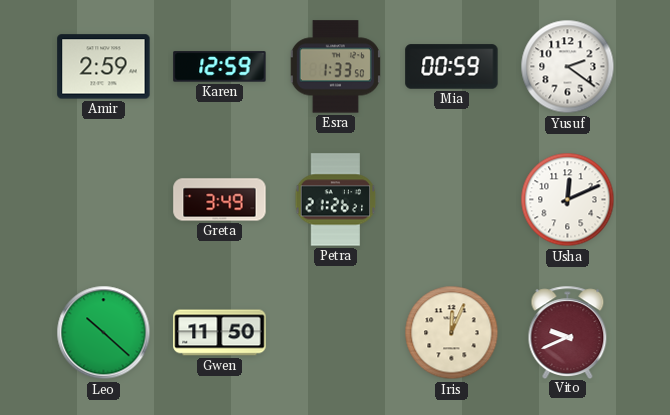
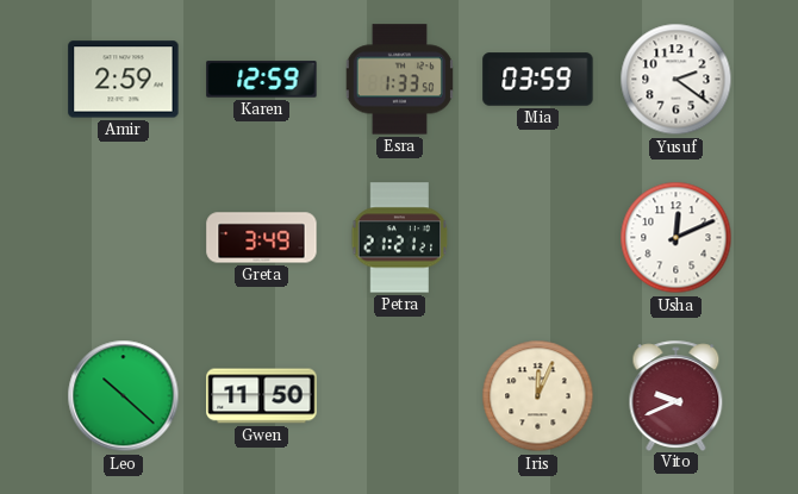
Mia: 00:59 -> 03:59 (538, 80)
Petra: 21:26 -> 21:21 (400, 238)
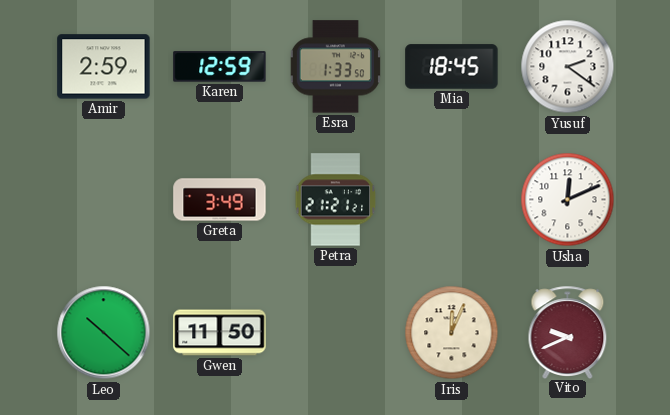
Mia: 03:59 -> 18:45 (452, 67)
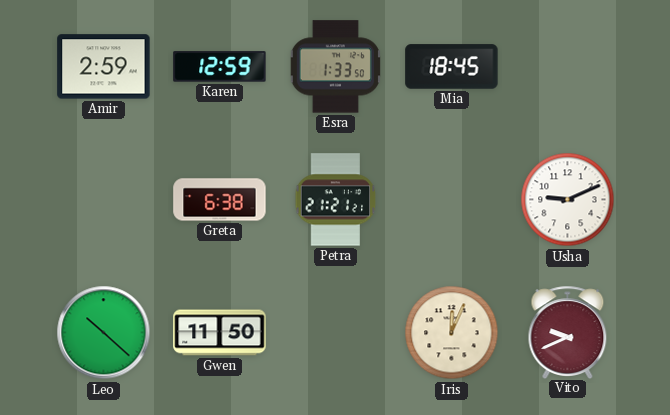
Yusuf: 2:21 -> none (568, 67)
Greta: 3:49 -> 6:38 (220, 200)
Usha: 12:11 -> 9:11 (568, 200)
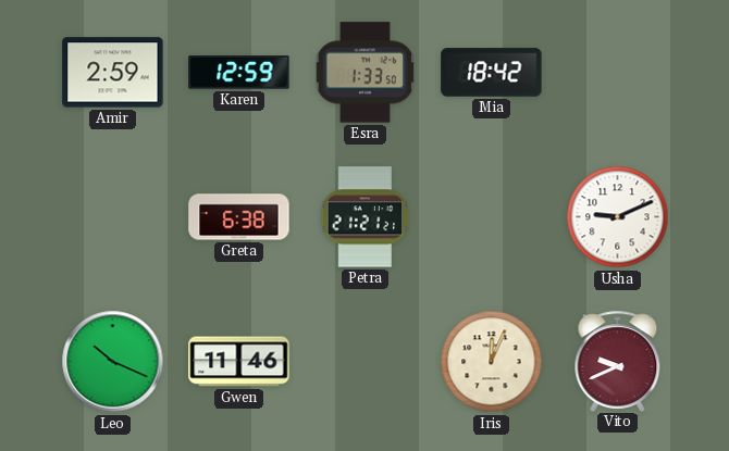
Mia: 18:45 -> 18:42 (492, 73)
Leo: 10:22 -> 10:19 (113, 362)
Gwen: 11:50 -> 11:46 (239, 362)
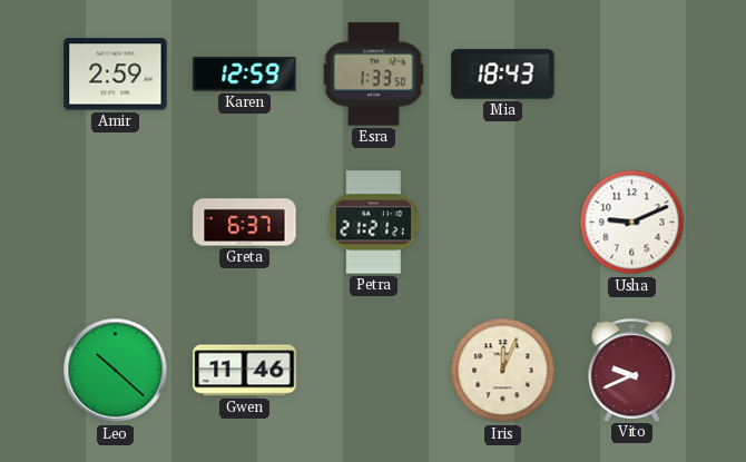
Mia: 18:42 -> 18:43 (503, 75)
Greta: 6:38 -> 6:37 (245, 223)
Leo: 10:19 -> 10:22 (116, 371)
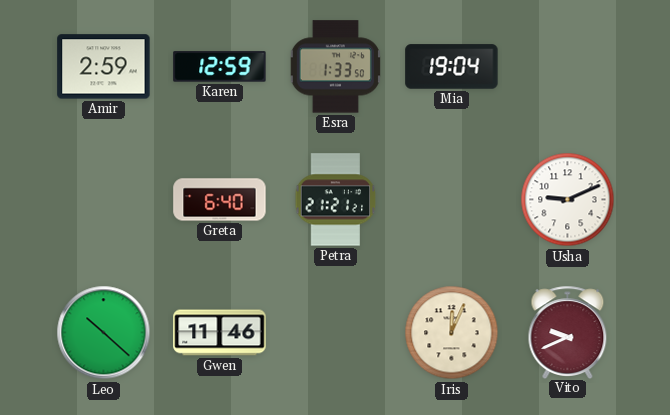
Mia: 18:43 -> 19:04 (452, 67)
Greta: 6:37 -> 6:40 (220, 200)
